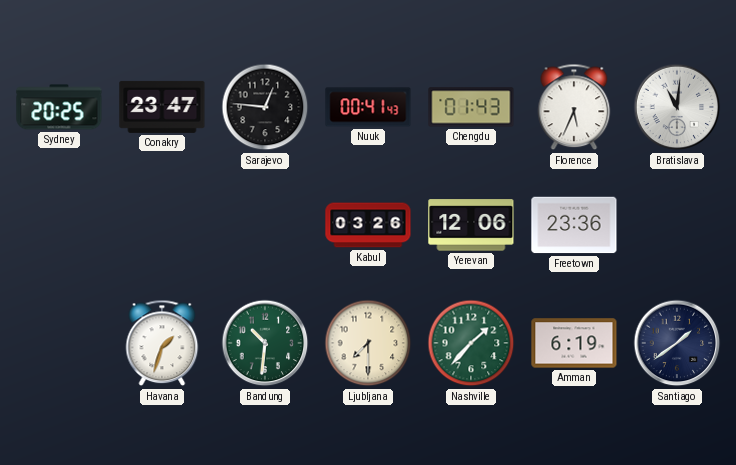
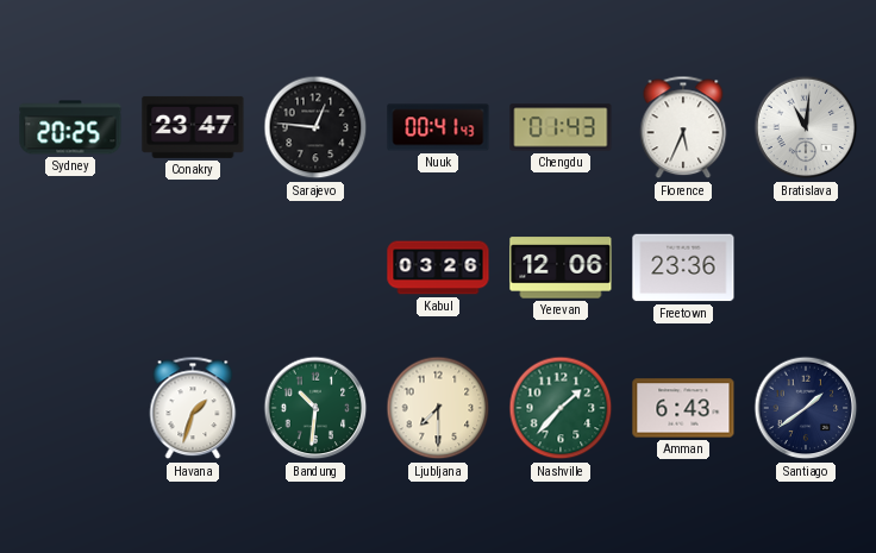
Amman: 6:19 -> 6:43 (683, 408)
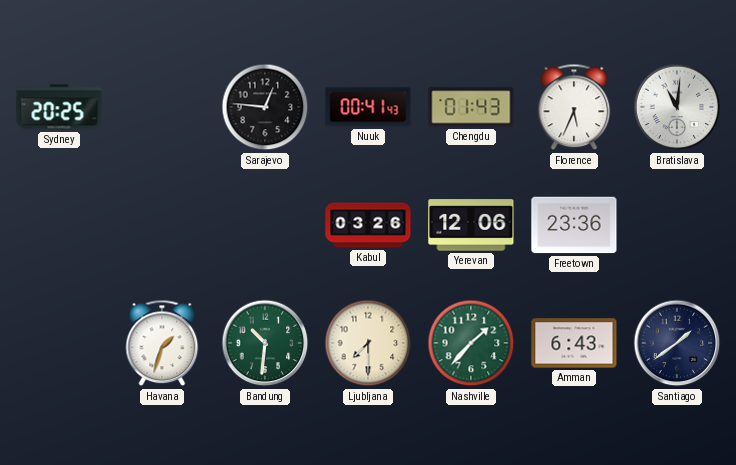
Conakry: 23:47 -> none (193, 127)
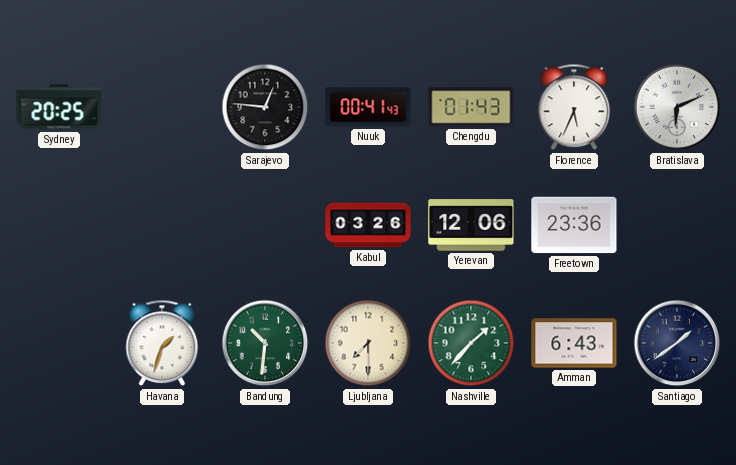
Bratislava: 11:01 -> 6:11 (677, 107)
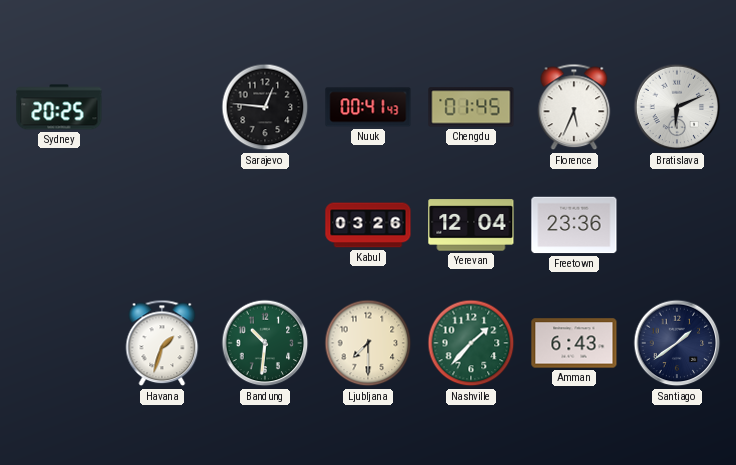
Chengdu: 01:43 -> 01:45 (471, 107)
Yerevan: 12:06 -> 12:04 (471, 225)
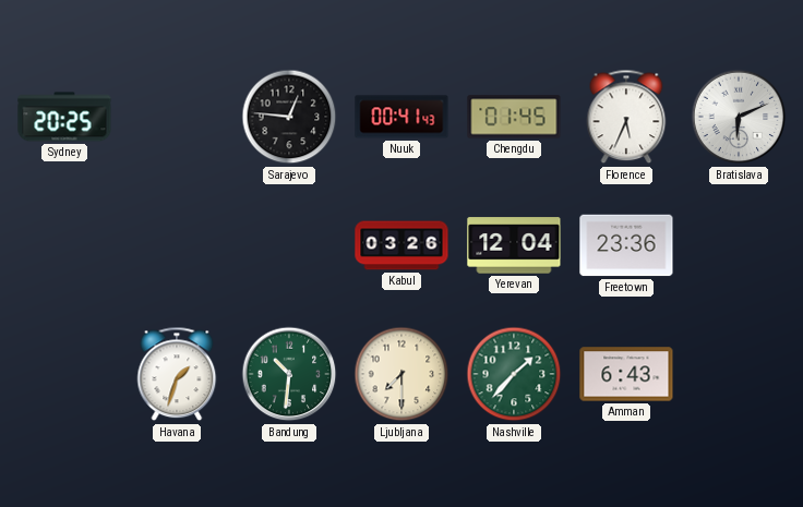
Santiago: 1:39 -> none (677, 343)
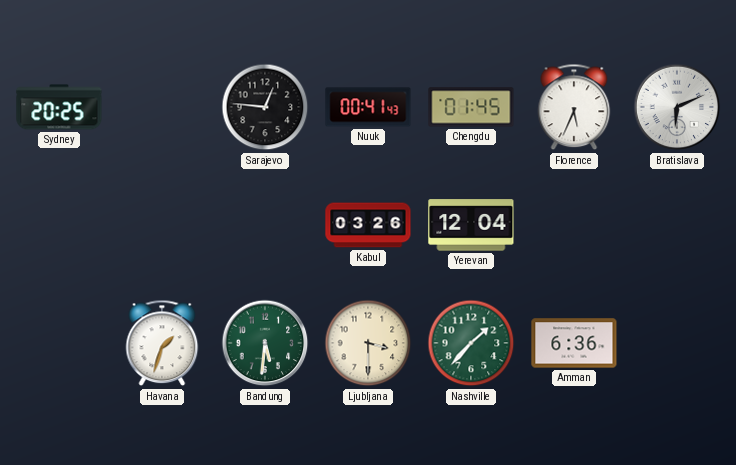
Freetown: 23:36 -> none (626, 245)
Bandung: 10:31 -> 5:31 (265, 343)
Ljubljana: 7:30 -> 3:30 (368, 343)
Amman: 6:43 -> 6:36 (574, 343)
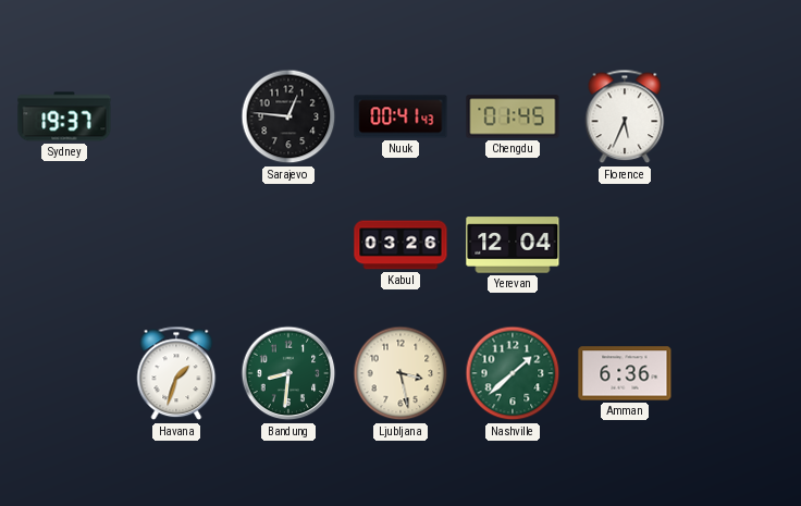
Sydney: 20:25 -> 19:37 (64, 116)
Bratislava: 6:11 -> none (677, 107)
Bandung: 5:31 -> 8:31 (288, 373)
Ljubljana: 3:30 -> 3:28 (401, 373)
Nashville: 1:37 -> 1:38 (513, 373)
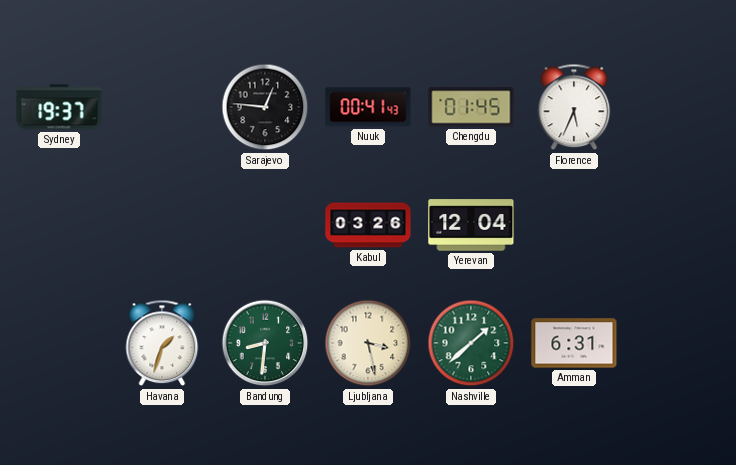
Amman: 6:36 -> 6:31 (574, 343)
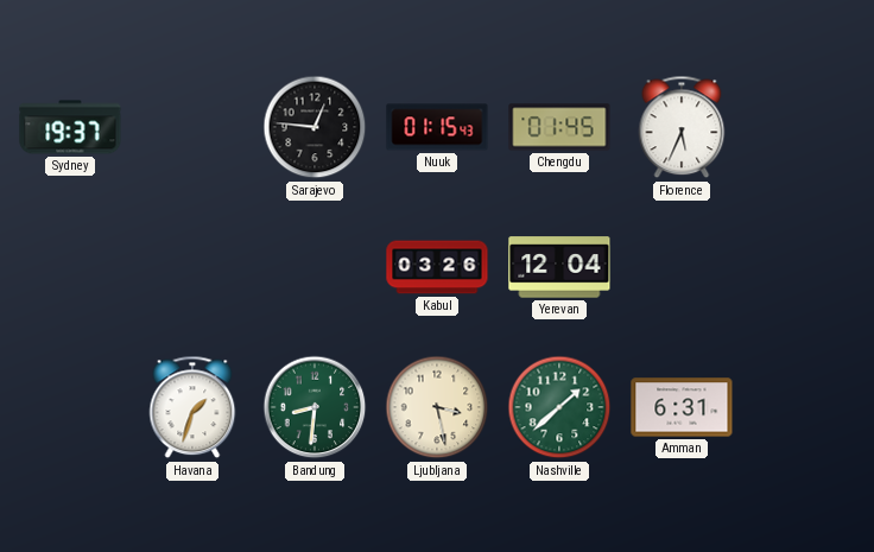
Nuuk: 00:41 -> 01:15 (437, 127)
